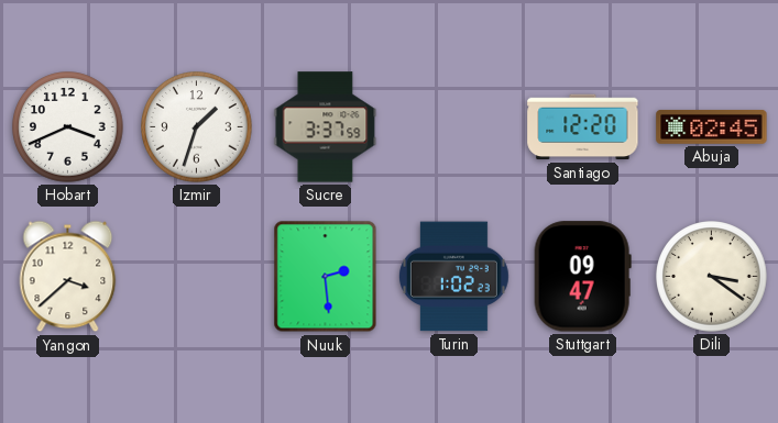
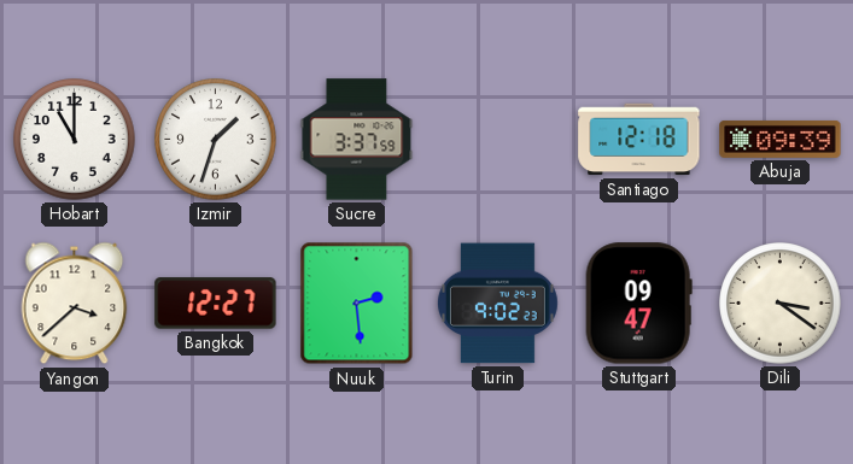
Hobart: 3:41 -> 11:00 (75, 140)
Santiago: 12:20 -> 12:18 (639, 140)
Abuja: 02:45 -> 09:39 (781, 140)
Bangkok: none -> 12:27 (216, 304)
Turin: 1:02 -> 9:02 (497, 304)
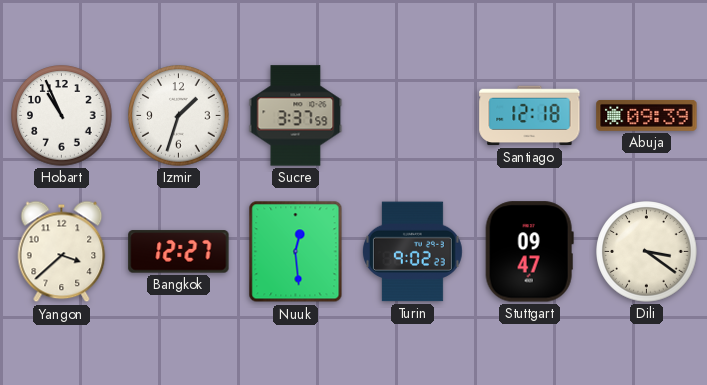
Hobart: 11:00 -> 10:56 (62, 116)
Nuuk: 2:29 -> 12:29 (296, 252)
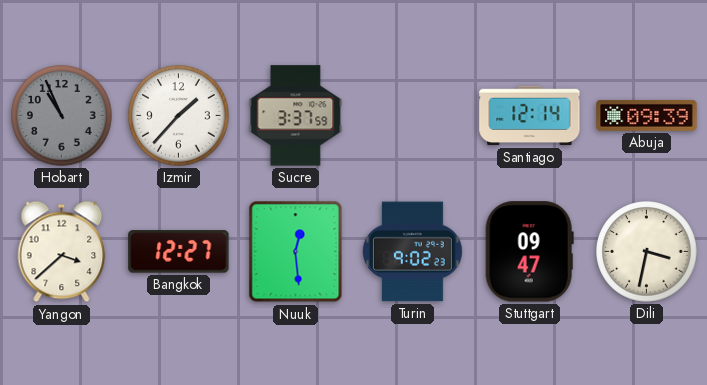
Hobart dial: white -> grey (62, 116)
Izmir: 1:33 -> 1:37 (179, 116)
Santiago: 12:18 -> 12:14 (530, 116)
Dili: 3:21 -> 3:32 (647, 252)
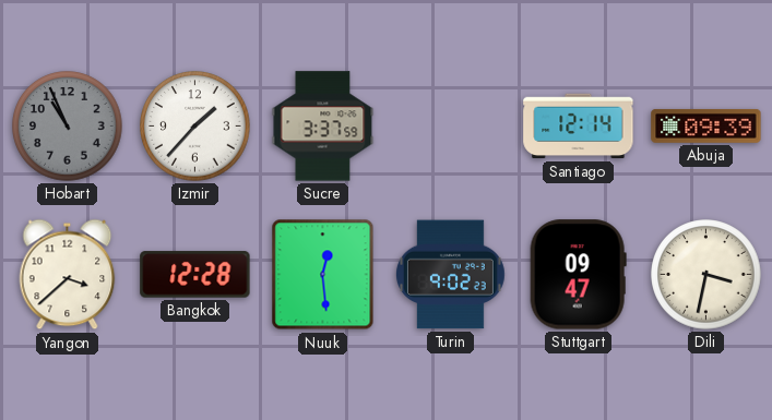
Bangkok: 12:27 -> 12:28 (195, 275)
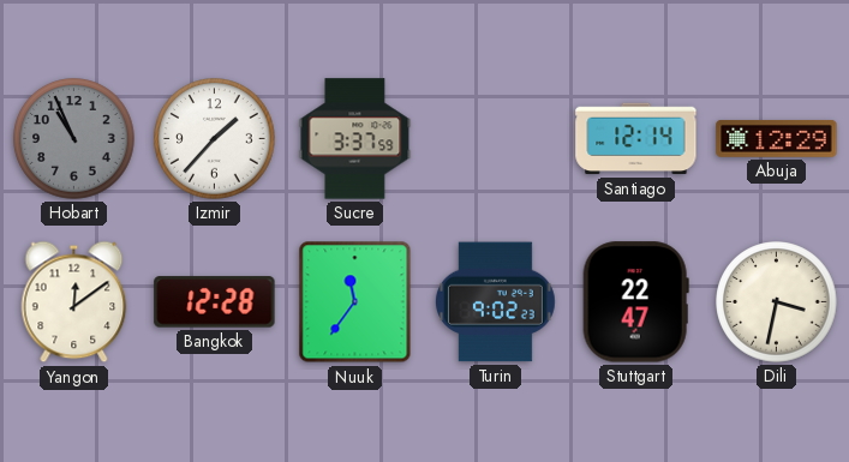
Abuja: 09:39 -> 12:29 (777, 139)
Yangon: 3:38 -> 12:09 (74, 302)
Nuuk: 12:29 -> 11:36 (355, 302)
Stuttgart: 09:47 -> 22:47 (635, 302)
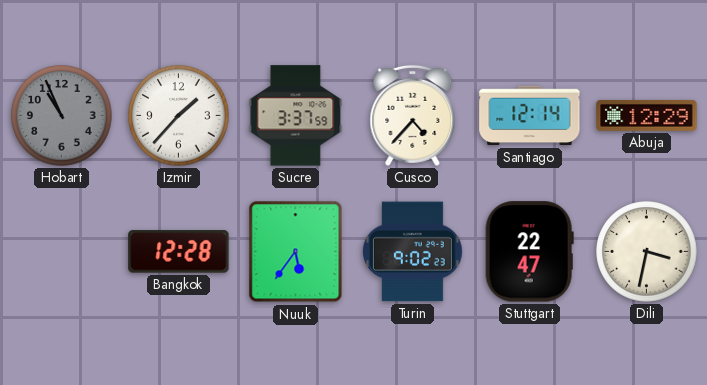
Cusco: none -> 4:37 (413, 115)
Yangon: 12:09 -> none (74, 302)
Nuuk: 11:36 -> 5:36 (296, 252)
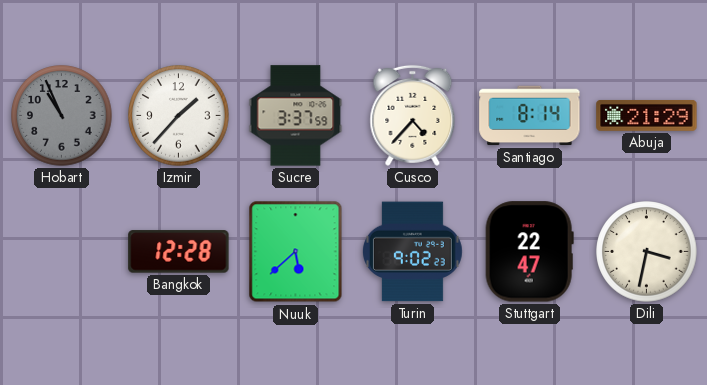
Santiago: 12:14 -> 8:14 (530, 116)
Abuja: 12:29 -> 21:29 (647, 116)
Nuuk: 5:36 -> 5:38 (296, 252)
